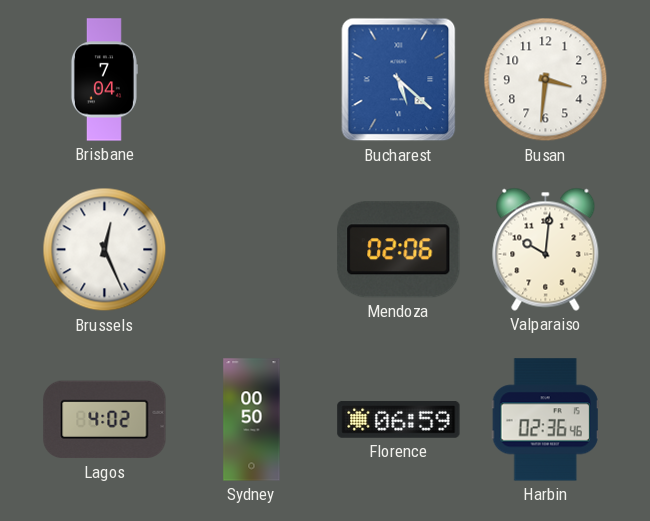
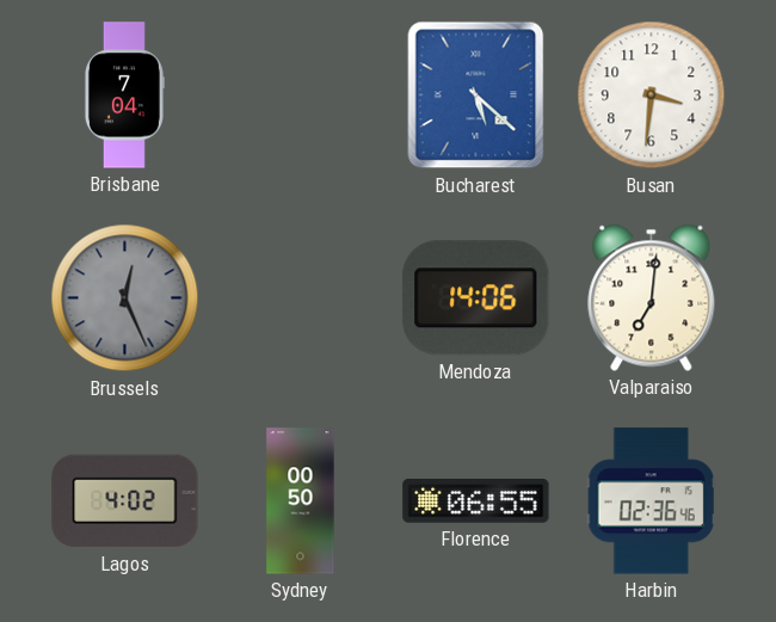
Brussels dial: white -> grey (125, 298)
Mendoza: 02:06 -> 14:06 (476, 298)
Valparaiso: 10:01 -> 7:01 (652, 297)
Florence: 06:59 -> 06:55 (476, 501)
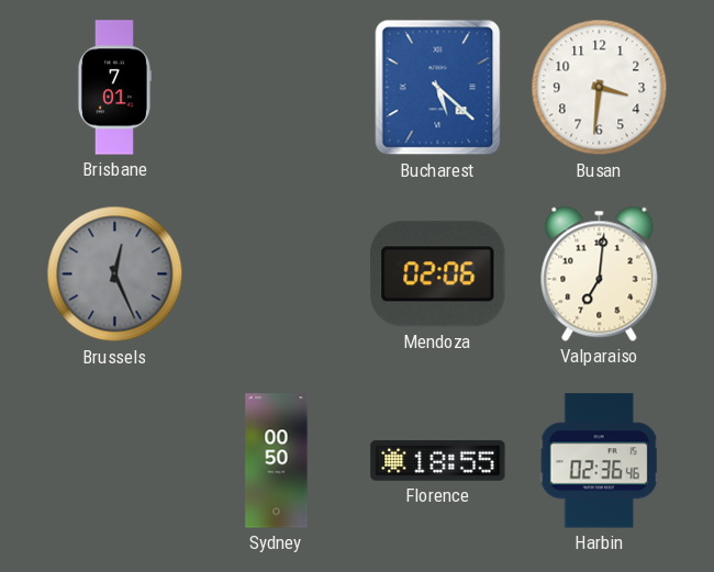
Brisbane: 7:04 -> 7:01 (114, 88)
Mendoza: 14:06 -> 02:06 (438, 274)
Lagos: 4:02 -> none (125, 501)
Florence: 06:55 -> 18:55 (438, 461)
